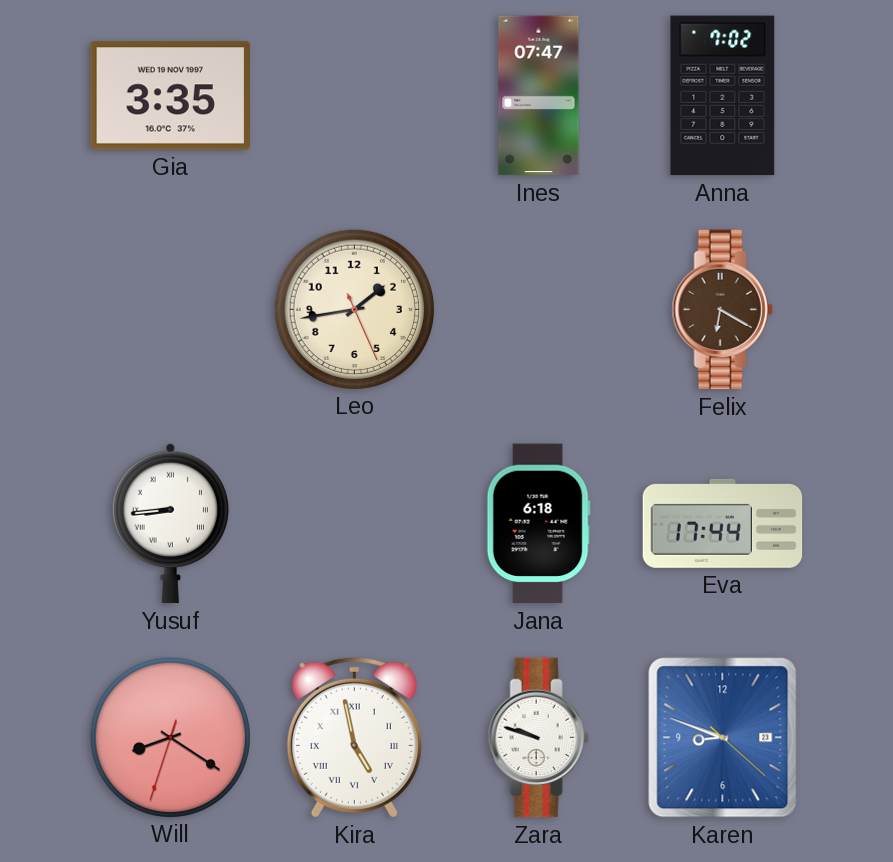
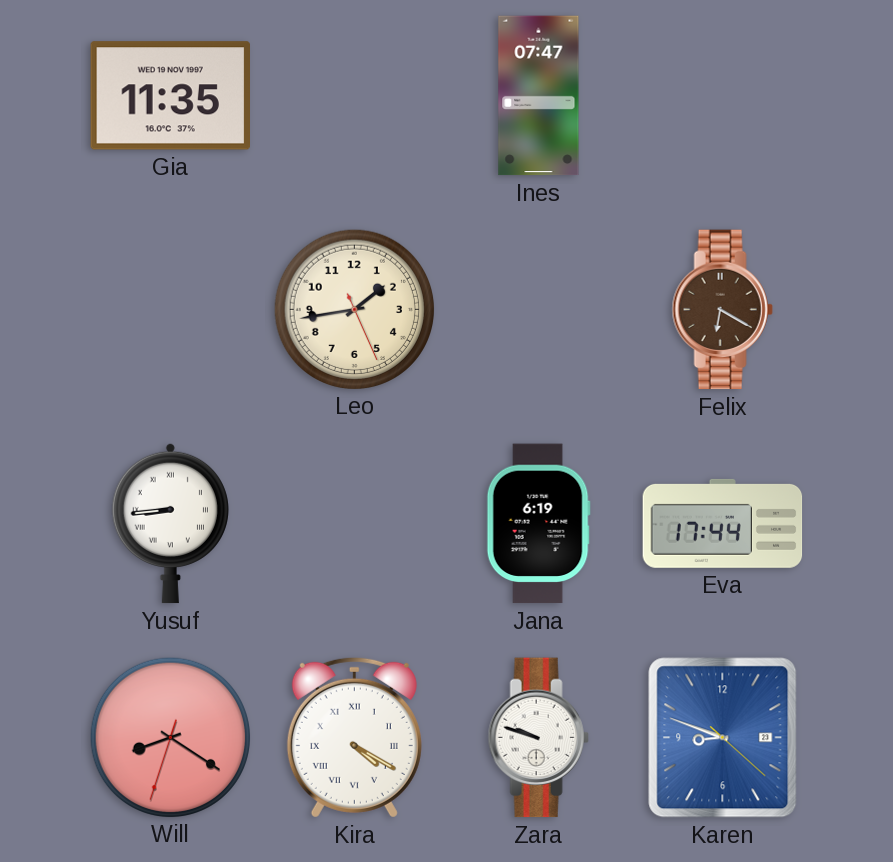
Gia: 3:35 -> 11:35 (170, 96)
Anna: 7:02 -> none (723, 96)
Jana: 6:18 -> 6:19 (538, 524)
Kira: 4:58 -> 4:20 (354, 737)
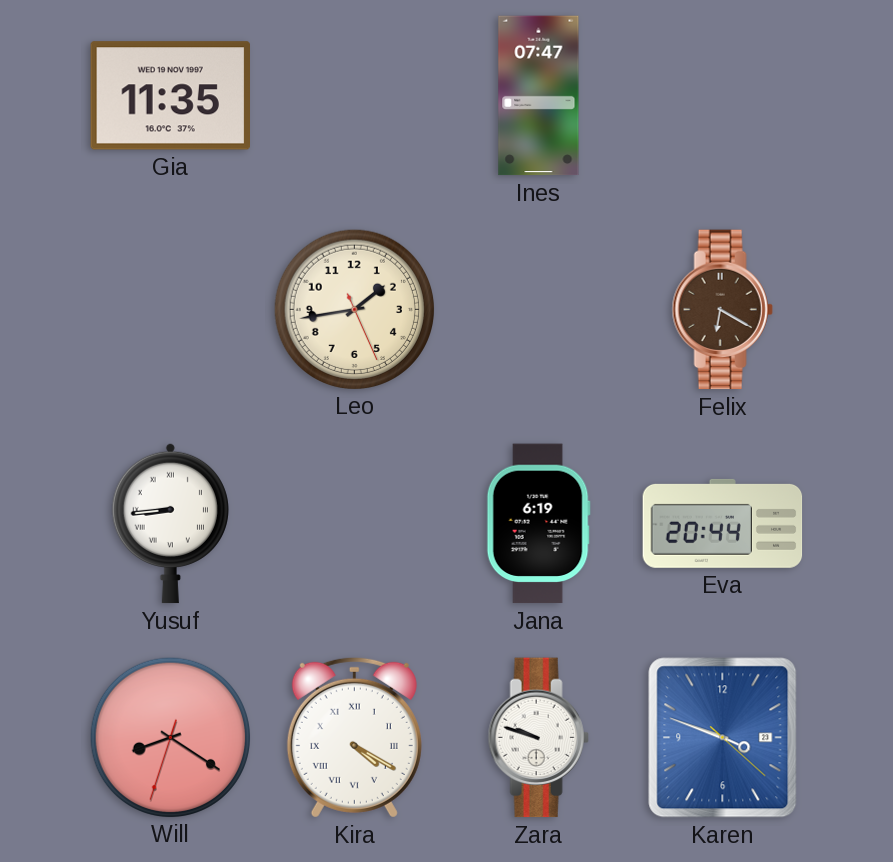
Eva: 17:44 -> 20:44 (723, 523)
Karen: 8:48 -> 3:48 (723, 738)
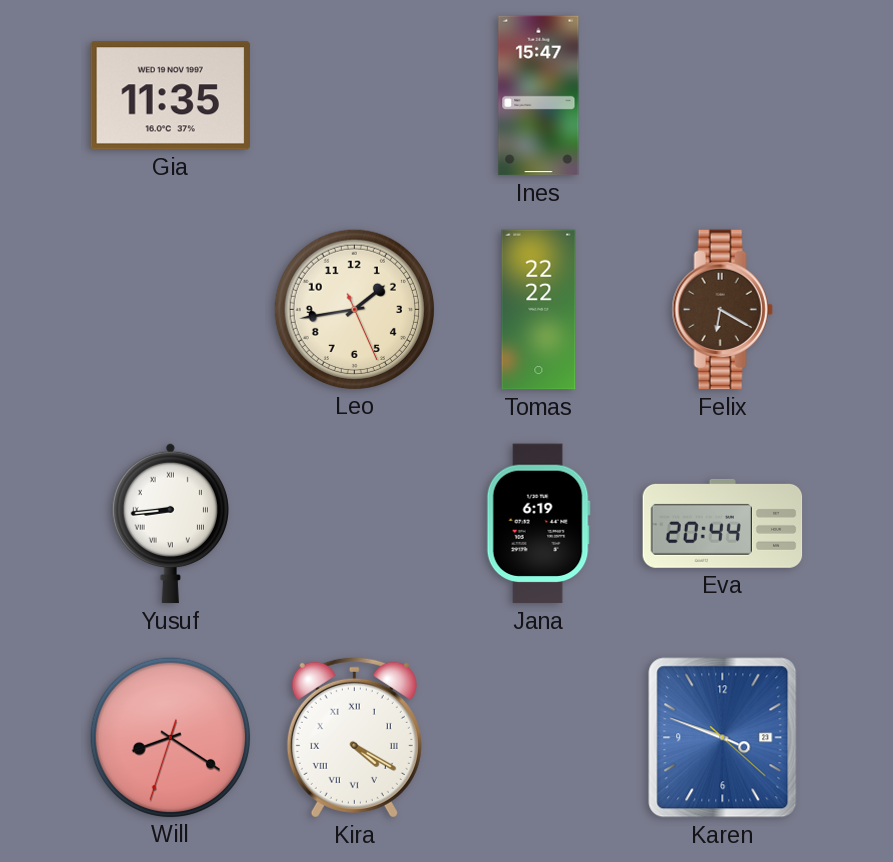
Ines: 07:47 -> 15:47 (539, 96)
Tomas: none -> 22:22 (539, 310)
Zara: 9:48 -> none (538, 738)
